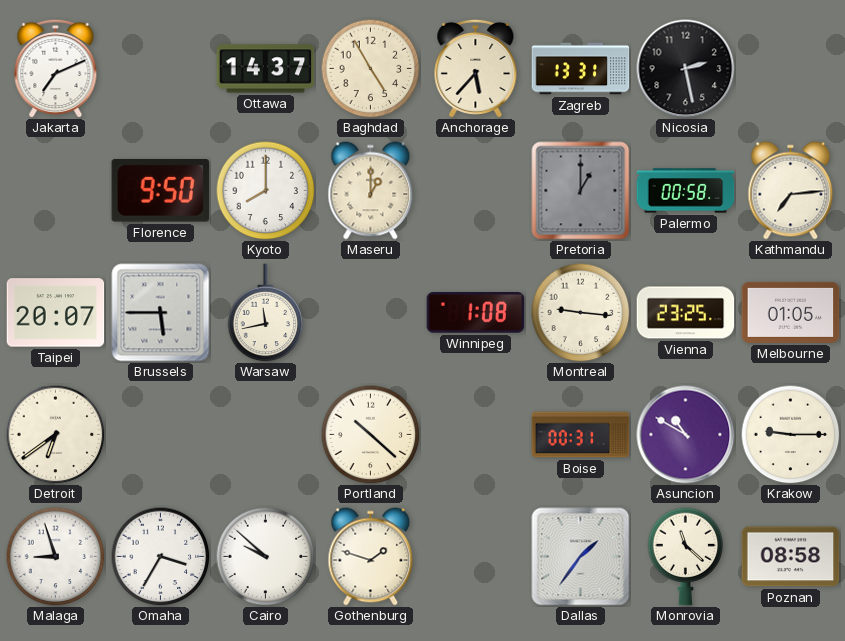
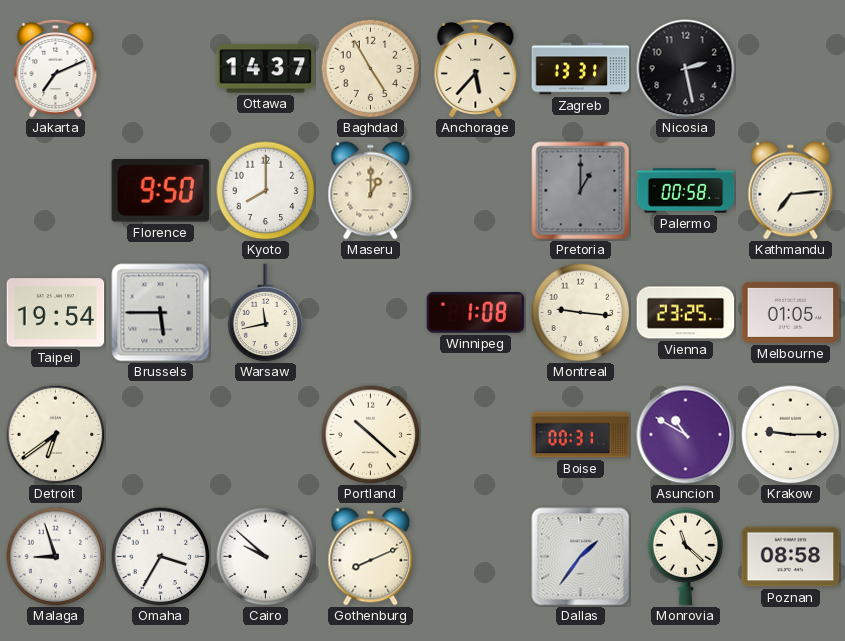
Taipei: 20:07 -> 19:54 (56, 313)
Gothenburg: 1:48 -> 8:11 (371, 557)
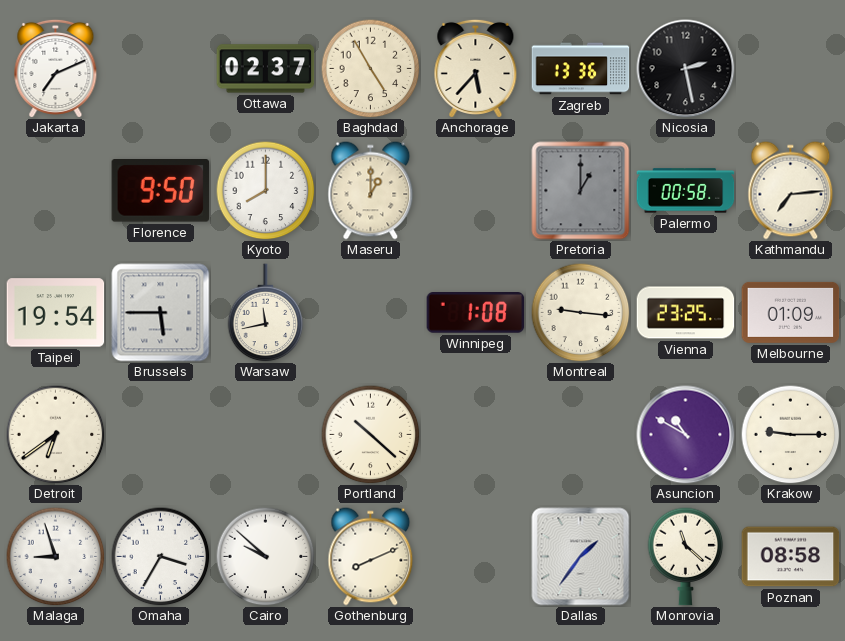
Ottawa: 14:37 -> 02:37 (266, 69)
Zagreb: 13:31 -> 13:36 (581, 69)
Melbourne: 01:05 -> 01:09 (791, 312)
Boise: 00:31 -> none (581, 435)
